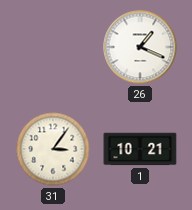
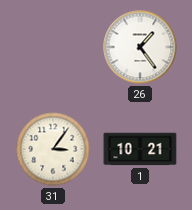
26: 1:19 -> 1:24 (140, 47)
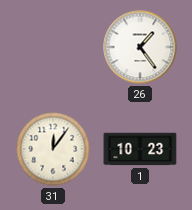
31: 3:06 -> 12:06 (53, 149)
1: 10:21 -> 10:23 (140, 149)
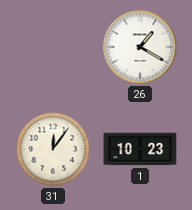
26: 1:24 -> 1:20 (140, 47)
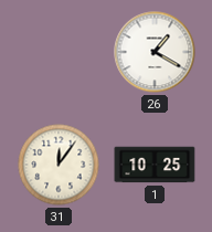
1: 10:23 -> 10:25 (155, 165)
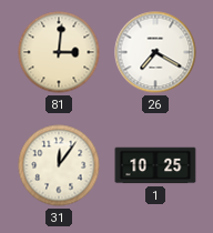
81: none -> 3:01 (59, 52)
26: 1:20 -> 7:20 (155, 52)
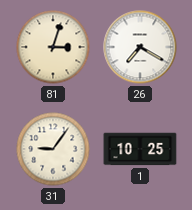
81: 3:01 -> 3:03 (53, 47)
31: 12:06 -> 9:06 (53, 149)
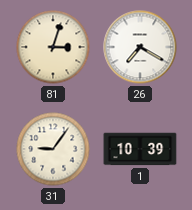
1: 10:25 -> 10:39 (140, 149)
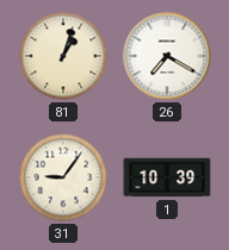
81: 3:03 -> 1:03 (63, 56)
